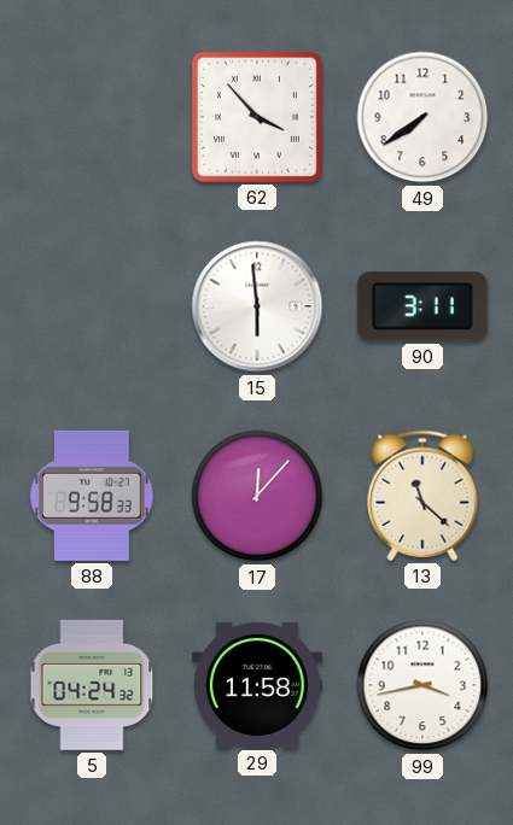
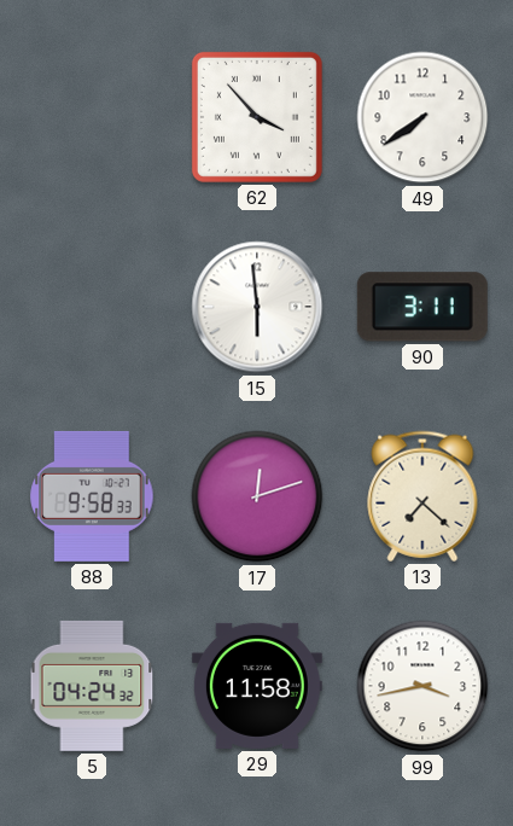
17: 12:07 -> 12:12 (257, 496)
13: 11:22 -> 7:22 (422, 496)
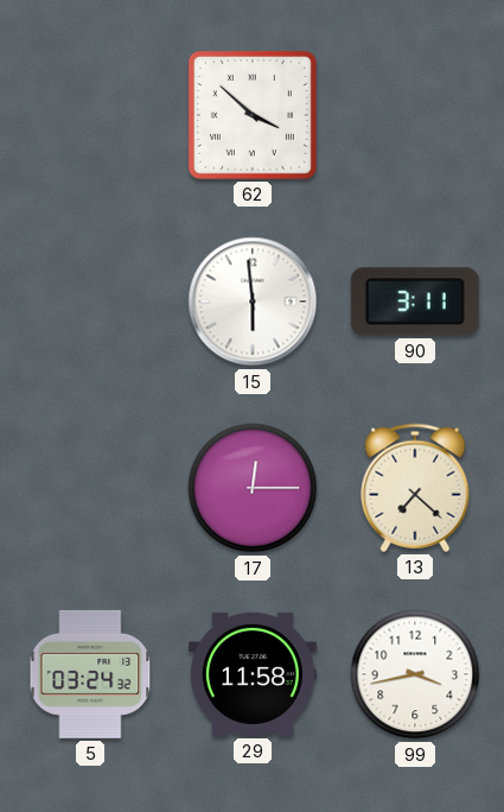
62: 3:53 -> 3:52 (253, 115)
49: 7:39 -> none (422, 117)
88: 9:58 -> none (92, 496)
17: 12:12 -> 12:15 (253, 488)
5: 04:24 -> 03:24 (90, 674)
